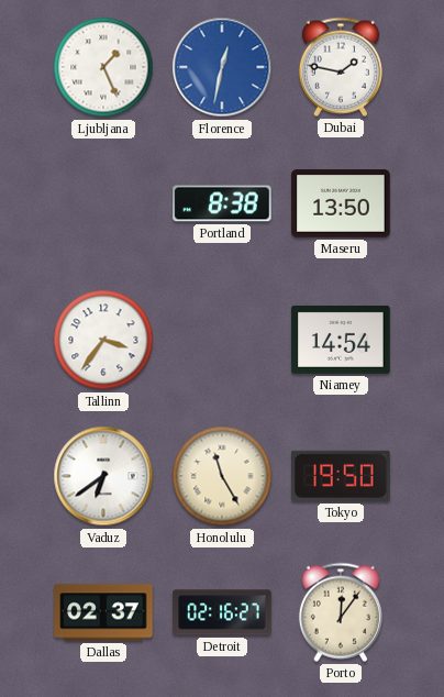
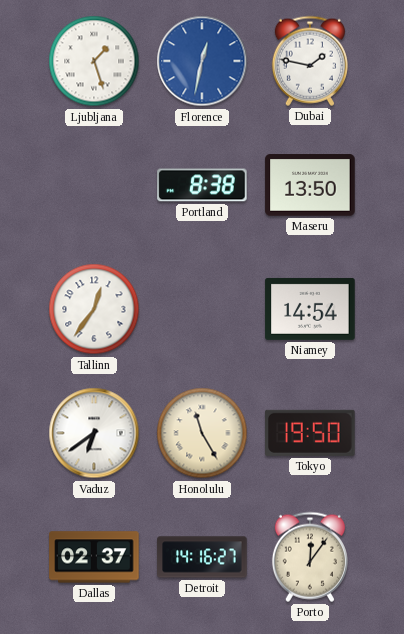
Ljubljana: 1:26 -> 1:27 (94, 61)
Tallinn: 3:36 -> 12:36 (94, 309)
Detroit: 02:16 -> 14:16 (202, 557)
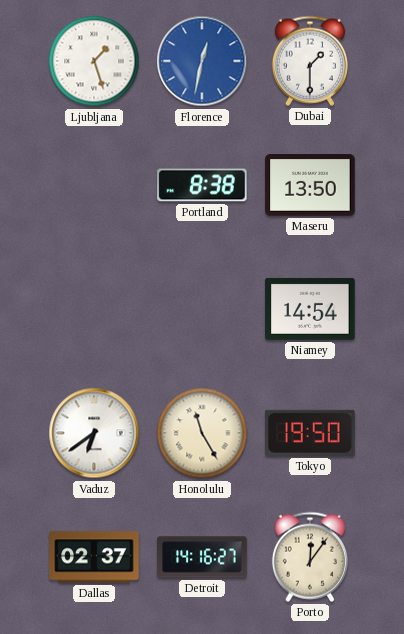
Dubai: 1:47 -> 1:30 (310, 61)
Tallinn: 12:36 -> none (94, 309)
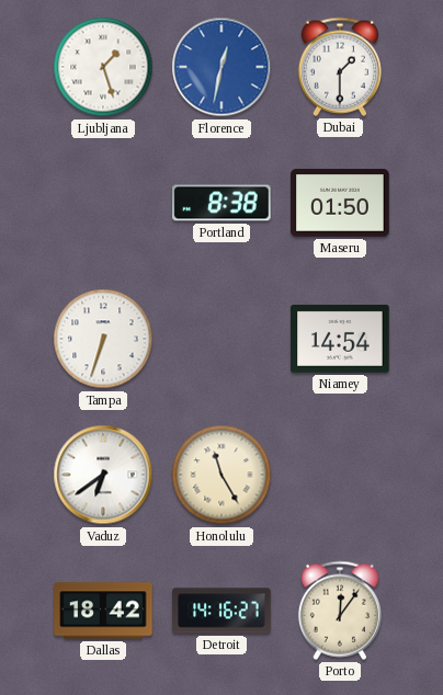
Maseru: 13:50 -> 01:50 (340, 203)
Tampa: none -> 6:33 (103, 339)
Tokyo: 19:50 -> none (310, 433)
Dallas: 02:37 -> 18:42 (103, 611)
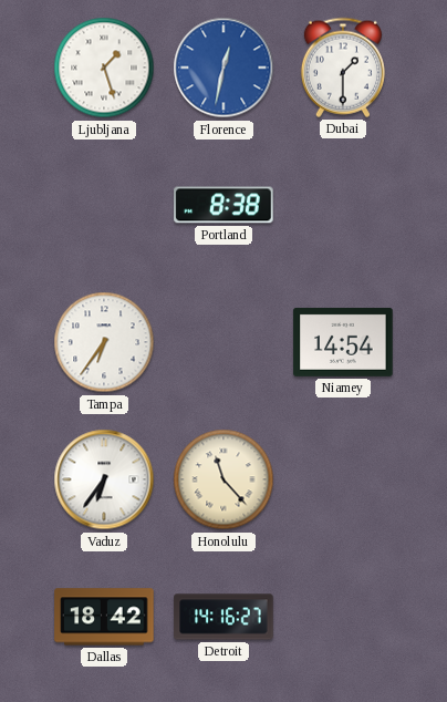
Maseru: 01:50 -> none (340, 203)
Tampa: 6:33 -> 6:36 (104, 342)
Vaduz: 6:39 -> 6:36 (104, 479)
Honolulu: 11:25 -> 11:23 (224, 479)
Porto: 12:06 -> none (340, 611)
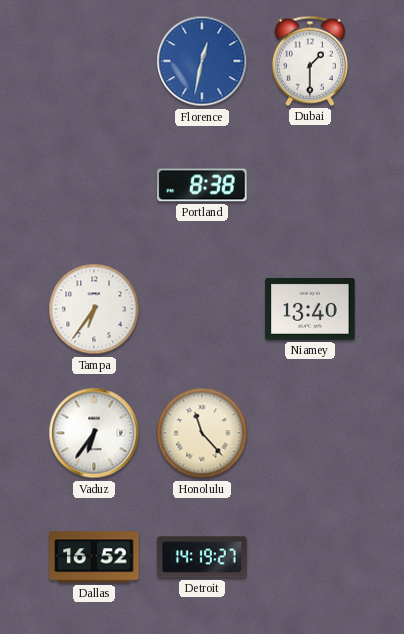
Ljubljana: 1:27 -> none (104, 68)
Niamey: 14:54 -> 13:40 (310, 309)
Dallas: 18:42 -> 16:52 (94, 557)
Detroit: 14:16 -> 14:19 (202, 557)
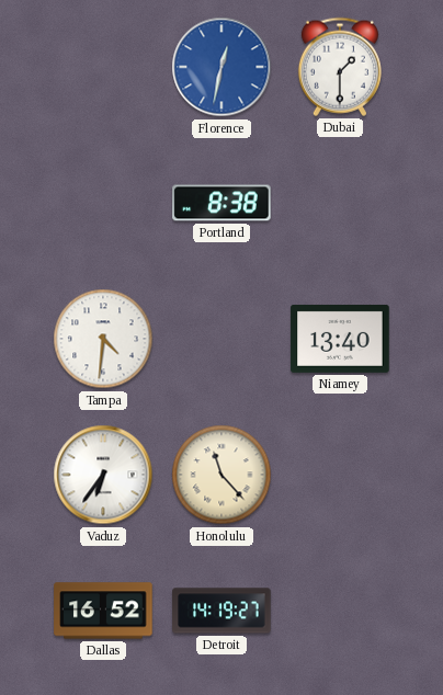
Tampa: 6:36 -> 4:31 (103, 339)
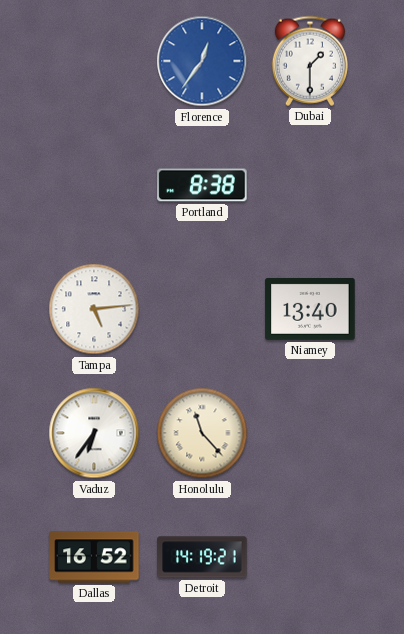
Florence: 12:32 -> 12:36 (202, 61)
Tampa: 4:31 -> 5:14 (94, 309)
Detroit: 14:19:27 -> 14:19:21 (202, 557)
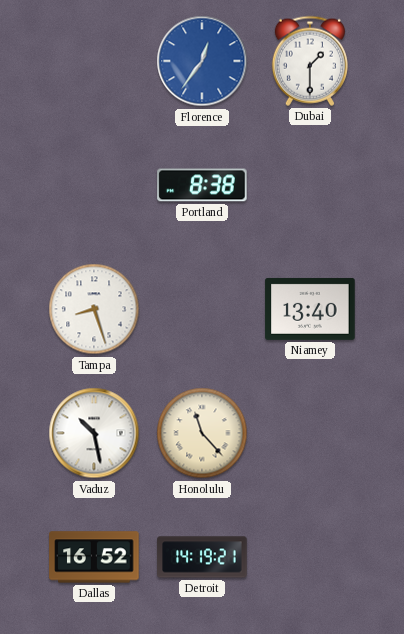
Tampa: 5:14 -> 8:27 (94, 309)
Vaduz: 6:36 -> 10:28 (94, 433)
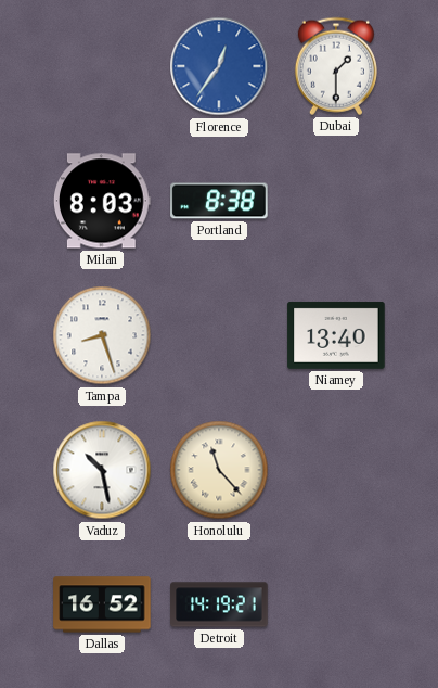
Milan: none -> 8:03 (102, 201)
